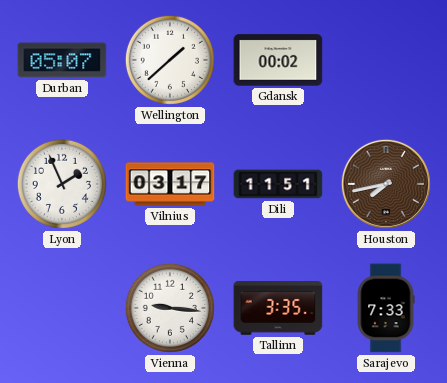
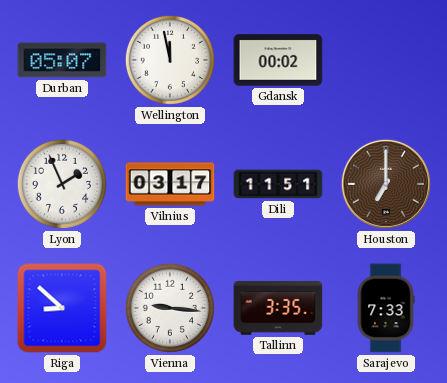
Wellington: 1:38 -> 11:58 (170, 60)
Houston: 7:43 -> 7:00 (386, 184)
Riga: none -> 8:52 (62, 308)
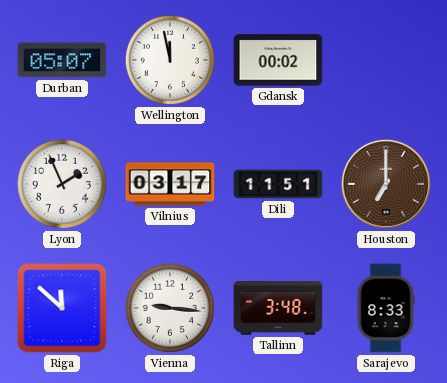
Riga: 8:52 -> 11:52 (62, 308)
Tallinn: 3:35 -> 3:48 (278, 309)
Sarajevo: 7:33 -> 8:33 (386, 308)
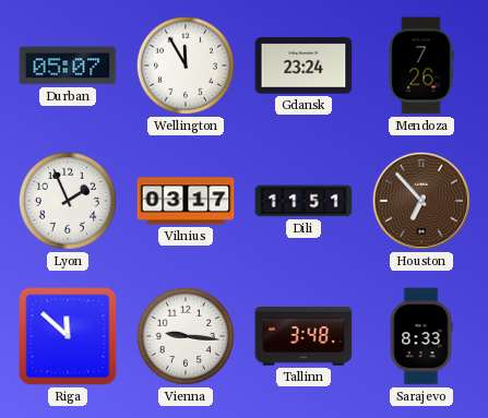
Wellington: 11:58 -> 11:55 (186, 65)
Gdansk: 00:02 -> 23:24 (303, 65)
Mendoza: none -> 7:26 (421, 65)
Houston: 7:00 -> 6:53 (421, 201)
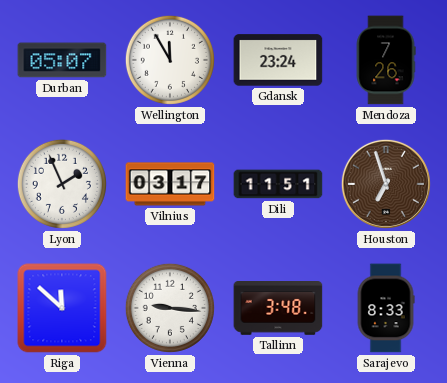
Houston: 6:53 -> 6:57 (386, 184)
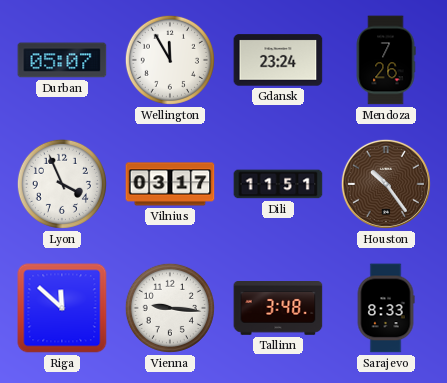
Lyon: 1:56 -> 3:56 (62, 184)
Houston: 6:57 -> 10:24 (386, 184)
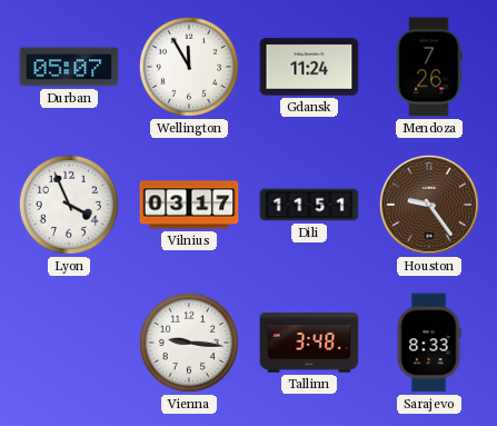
Gdansk: 23:24 -> 11:24 (309, 67)
Houston: 10:24 -> 9:24 (429, 205)
Riga: 11:52 -> none (62, 308)
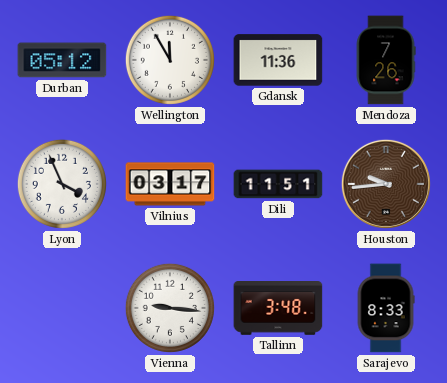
Durban: 05:07 -> 05:12 (62, 60)
Gdansk: 11:24 -> 11:36 (278, 60)
Houston: 9:24 -> 9:44 (386, 184)
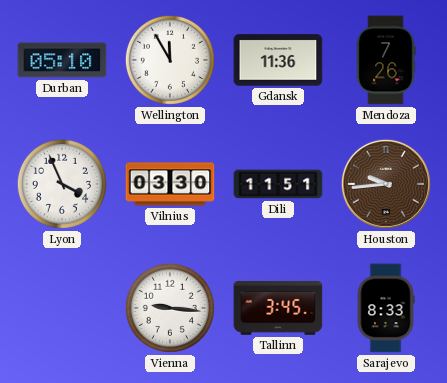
Durban: 05:12 -> 05:10 (62, 60)
Vilnius: 03:17 -> 03:30 (170, 184)
Tallinn: 3:48 -> 3:45 (278, 309)
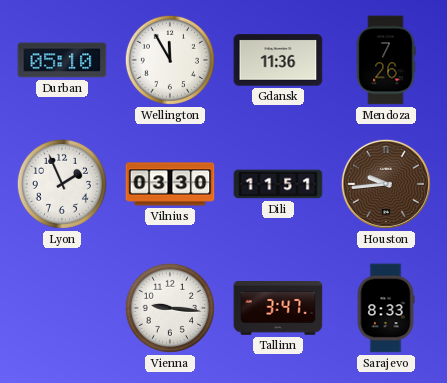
Lyon: 3:56 -> 1:56 (62, 184)
Tallinn: 3:45 -> 3:47 (278, 309)
